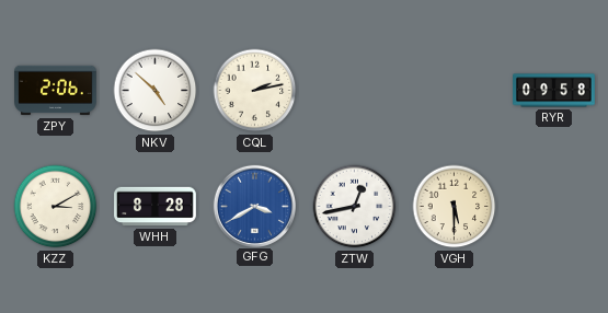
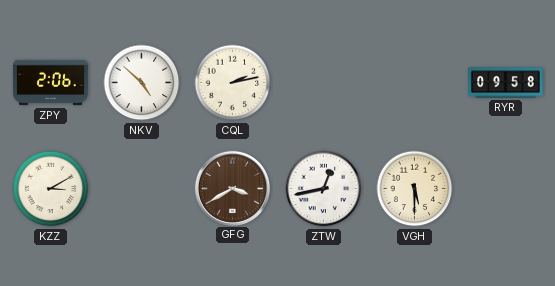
WHH: 8:28 -> none (156, 207)
GFG dial: blue -> brown (232, 188)
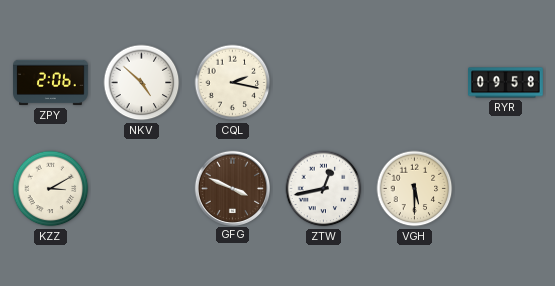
CQL: 2:13 -> 2:17 (233, 83)
GFG: 3:40 -> 3:49 (232, 188)
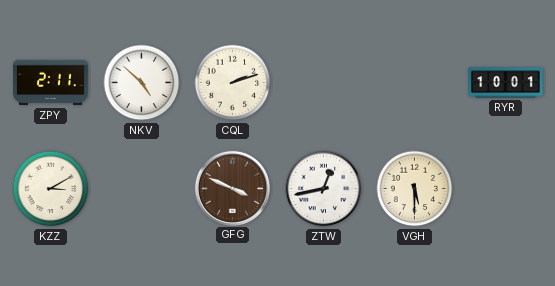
ZPY: 2:06 -> 2:11 (51, 83)
CQL: 2:17 -> 2:12 (233, 83)
RYR: 09:58 -> 10:01 (506, 83)
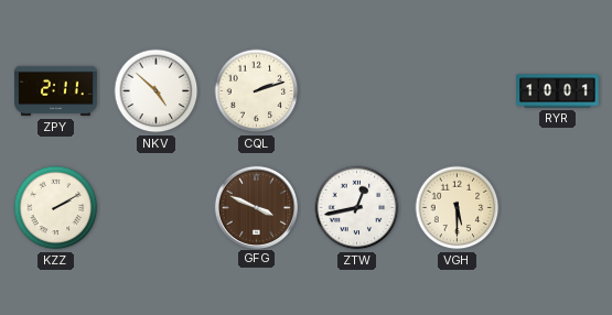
KZZ: 3:10 -> 2:10 (56, 208)
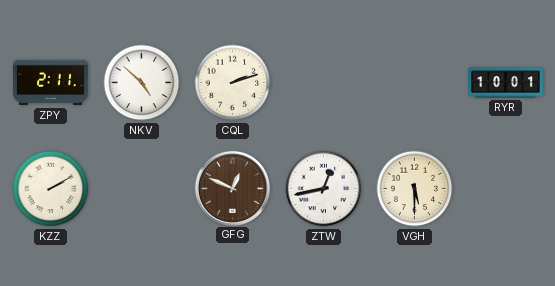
GFG: 3:49 -> 12:49 (232, 188)
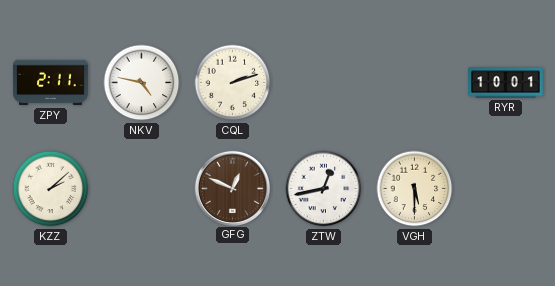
NKV: 4:52 -> 4:47 (142, 83)
KZZ: 2:10 -> 2:08 (51, 189)
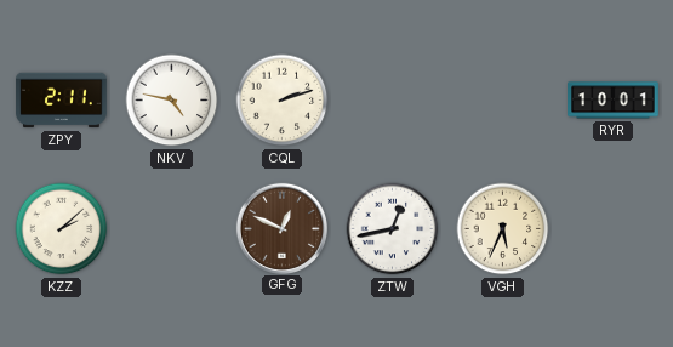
VGH: 5:30 -> 5:34 (503, 229)
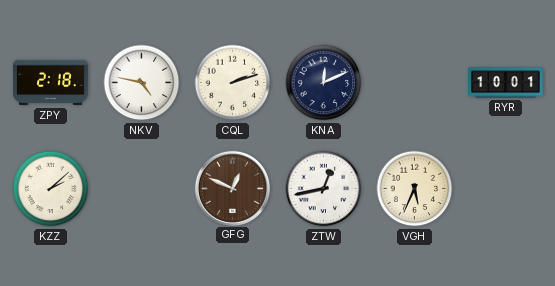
ZPY: 2:11 -> 2:18 (51, 83)
KNA: none -> 12:11 (324, 83)
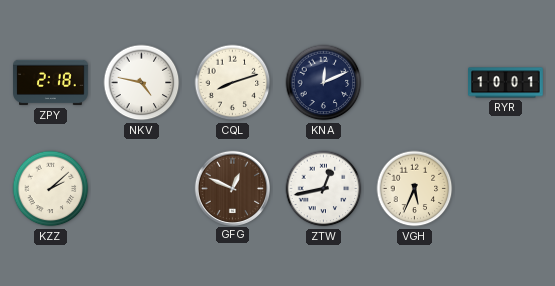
CQL: 2:12 -> 8:12 (233, 83)
